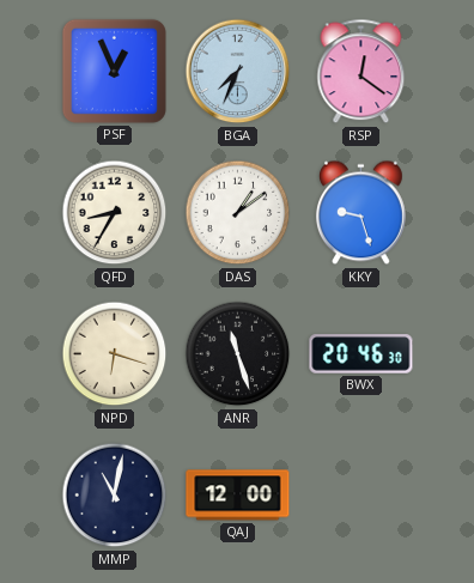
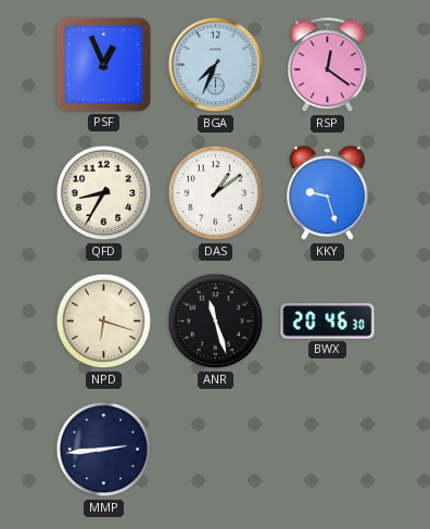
MMP: 11:02 -> 2:44 (104, 450)
QAJ: 12:00 -> none (238, 496)
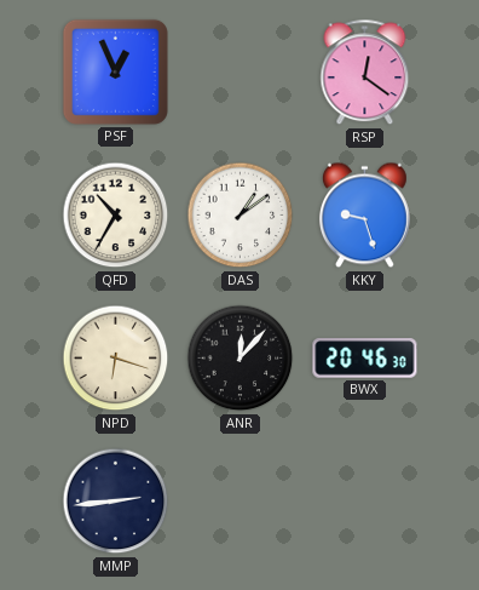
BGA: 7:34 -> none (216, 65)
QFD: 8:35 -> 10:35 (116, 216)
ANR: 11:27 -> 12:07 (241, 359)
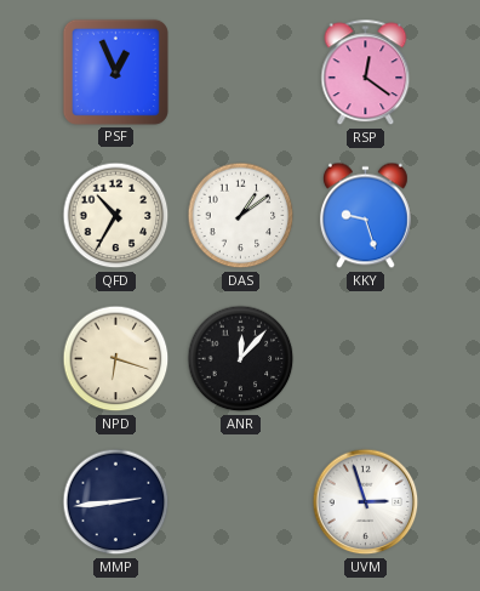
BWX: 20:46 -> none (365, 359)
UVM: none -> 2:57 (366, 502)
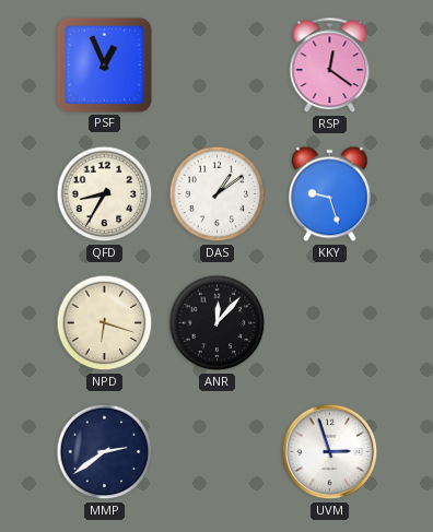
QFD: 10:35 -> 8:35 (105, 194)
MMP: 2:44 -> 2:39 (105, 452)
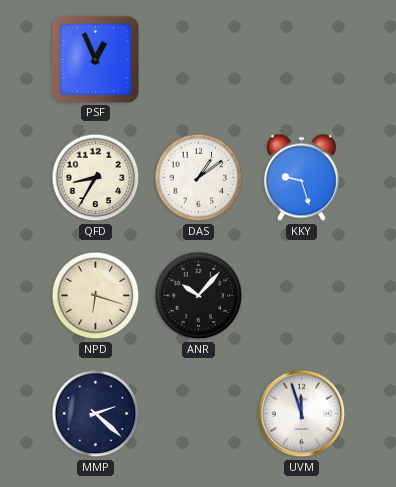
RSP: 12:21 -> none (330, 66)
ANR: 12:07 -> 10:07 (199, 296)
MMP: 2:39 -> 2:22 (96, 414)
UVM: 2:57 -> 11:57 (302, 414)
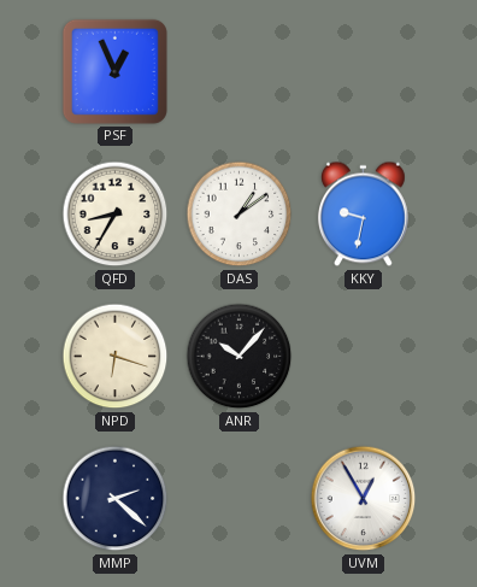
KKY: 9:27 -> 9:32 (363, 215)
UVM: 11:57 -> 12:55 (364, 499)
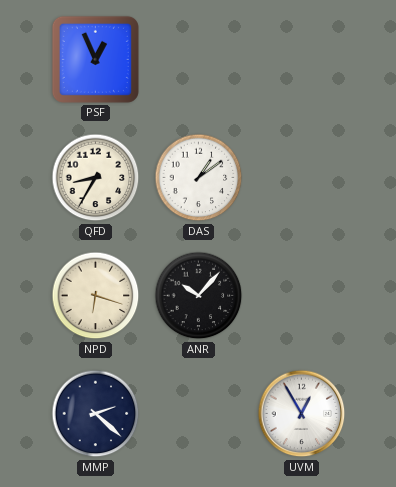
KKY: 9:32 -> none (363, 215)
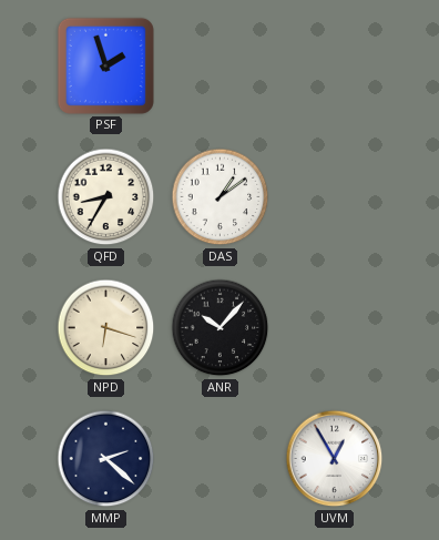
PSF: 12:56 -> 1:57 (105, 65)
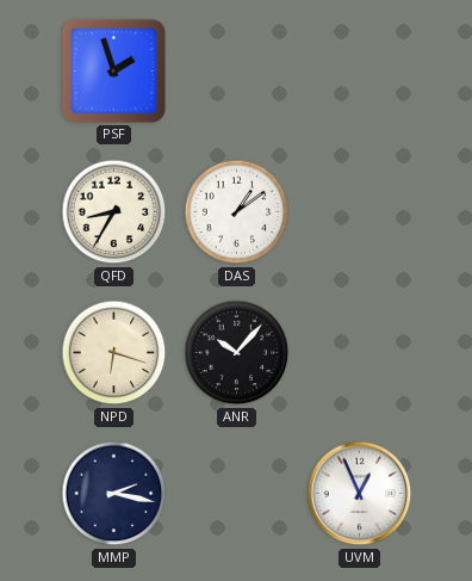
MMP: 2:22 -> 2:17 (114, 494)
UVM: 12:55 -> 12:56 (360, 494)
